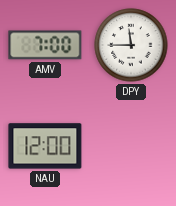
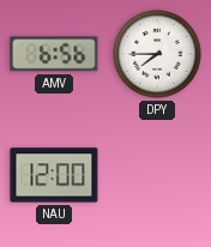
AMV: 7:00 -> 6:56 (54, 54)
DPY: 11:45 -> 7:45 (157, 54)
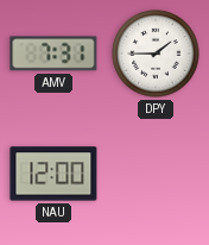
AMV: 6:56 -> 7:31 (53, 54)
DPY: 7:45 -> 1:45 (156, 54)
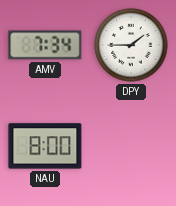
AMV: 7:31 -> 7:34 (45, 45)
NAU: 12:00 -> 8:00 (45, 146)
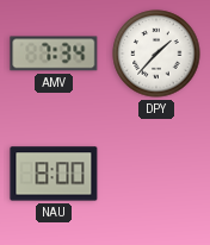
DPY: 1:45 -> 1:37 (156, 54)
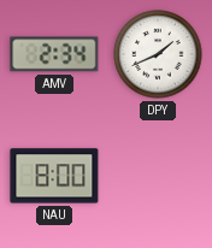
AMV: 7:34 -> 2:34 (54, 54)
DPY: 1:37 -> 1:41 (158, 54)
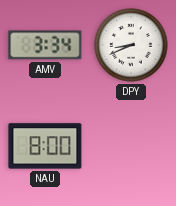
AMV: 2:34 -> 3:34 (45, 45)
DPY: 1:41 -> 8:41 (131, 45)
